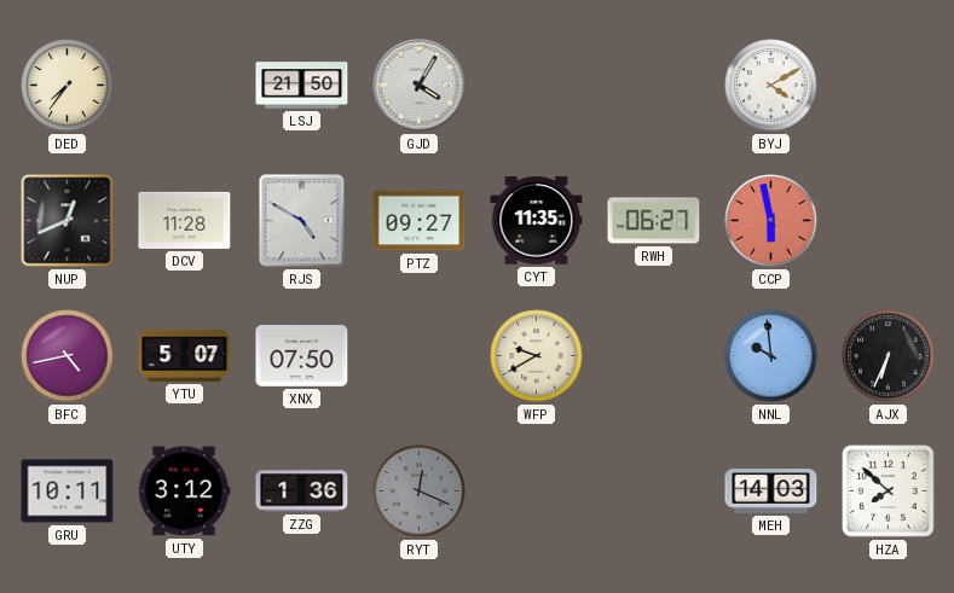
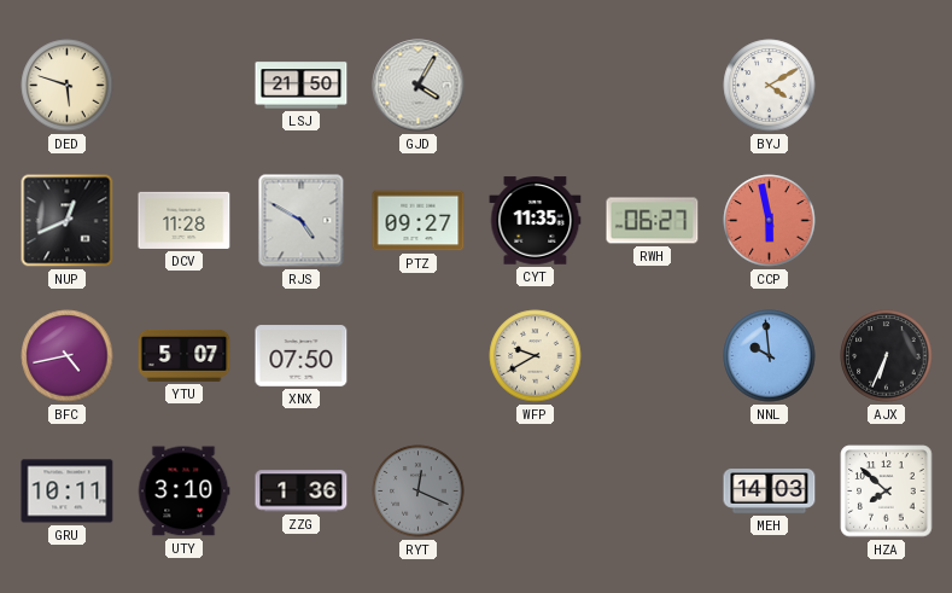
DED: 7:36 -> 5:48 (68, 86)
UTY: 3:12 -> 3:10 (183, 492)
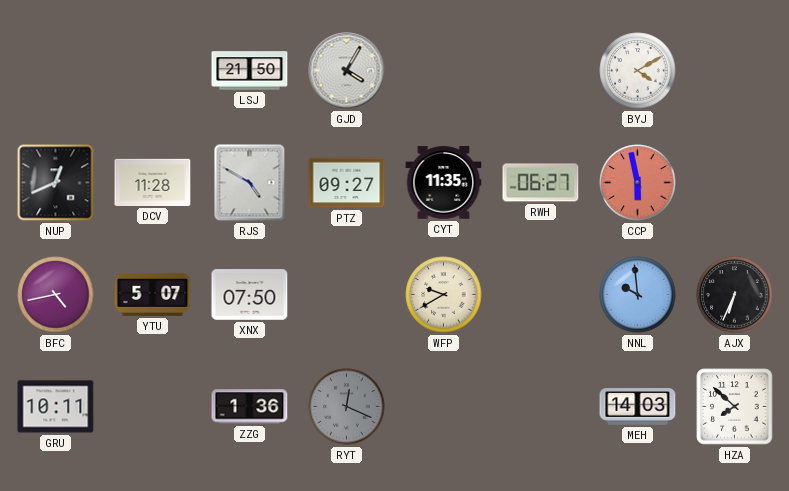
DED: 5:48 -> none (68, 86)
UTY: 3:10 -> none (183, 492)
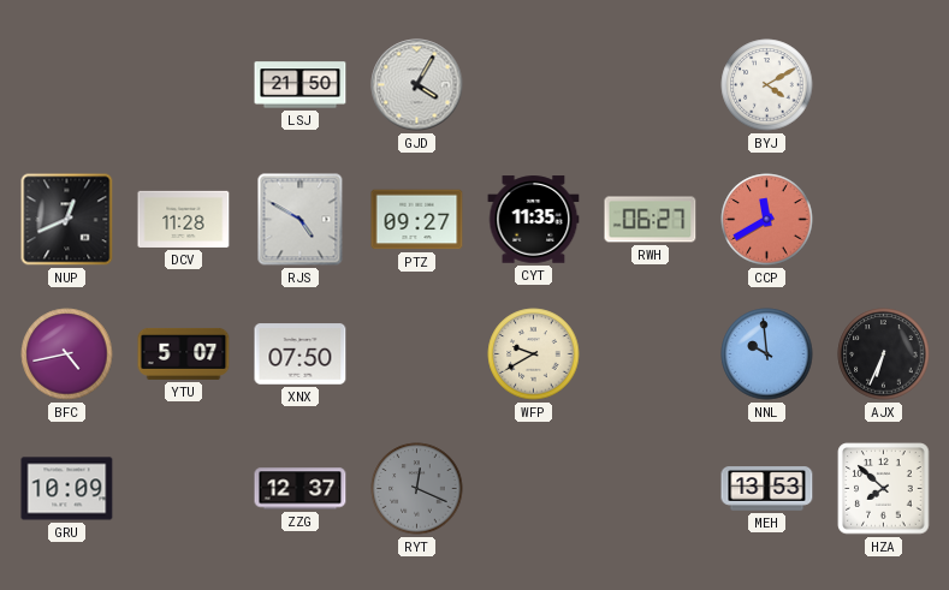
CCP: 5:58 -> 11:40 (767, 220)
GRU: 10:11 -> 10:09 (67, 489)
ZZG: 1:36 -> 12:37 (301, 489)
MEH: 14:03 -> 13:53 (767, 489)
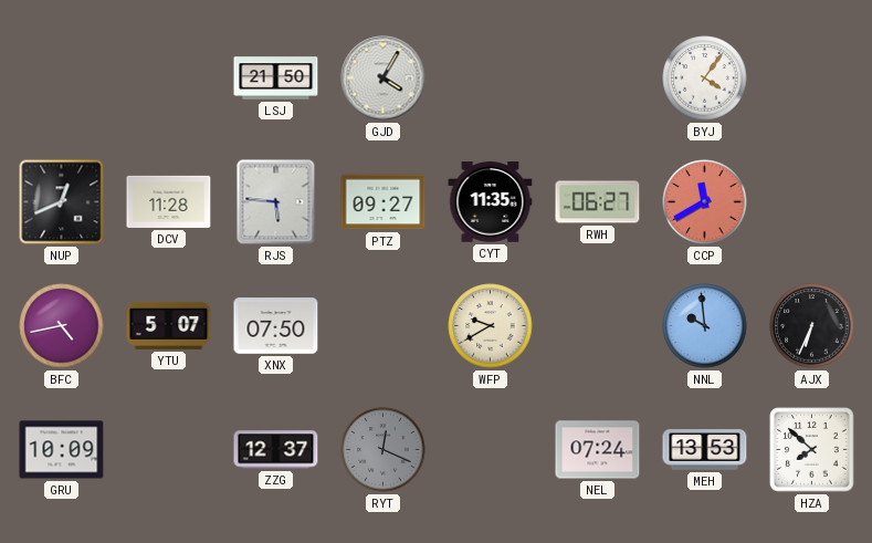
BYJ: 4:10 -> 4:06 (705, 79)
RJS: 4:50 -> 5:46 (276, 202)
NEL: none -> 07:24 (598, 450)
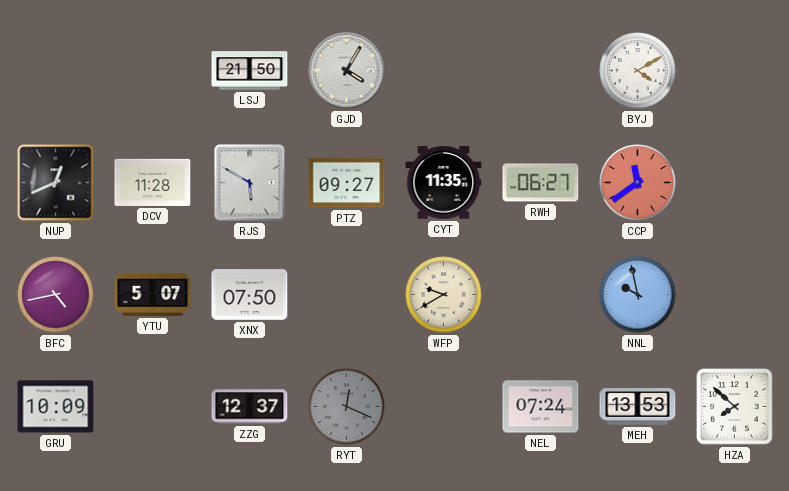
BYJ: 4:06 -> 4:10 (638, 71)
RJS: 5:46 -> 5:50 (250, 183)
CCP: 11:40 -> 11:39 (638, 183)
NNL: 9:59 -> 9:58 (638, 295)
AJX: 6:34 -> none (812, 326)
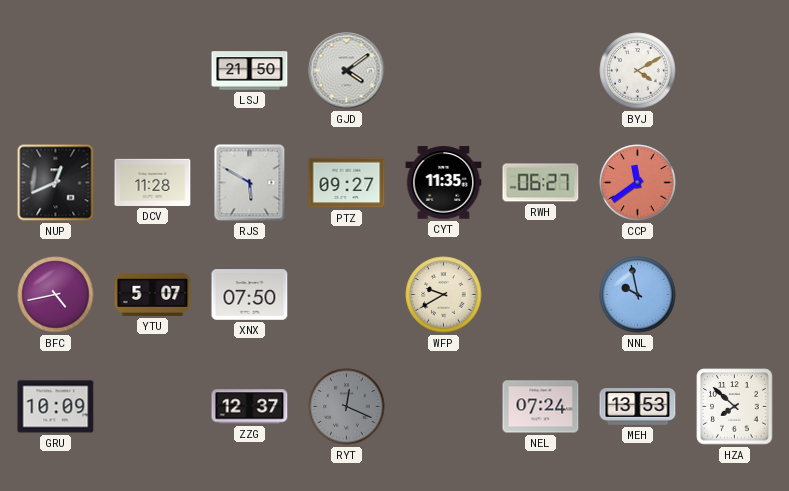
GJD: 4:05 -> 4:09 (347, 71)
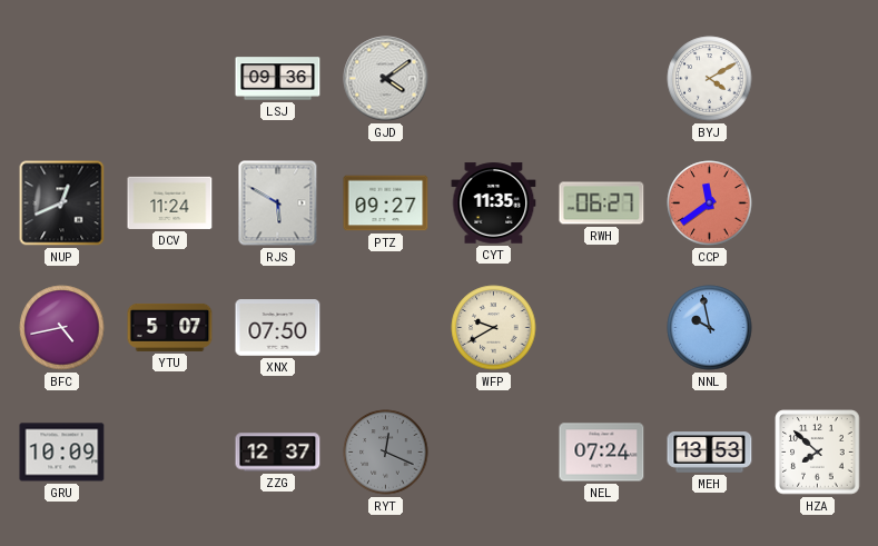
LSJ: 21:50 -> 09:36 (278, 79)
DCV: 11:28 -> 11:24 (170, 202)
